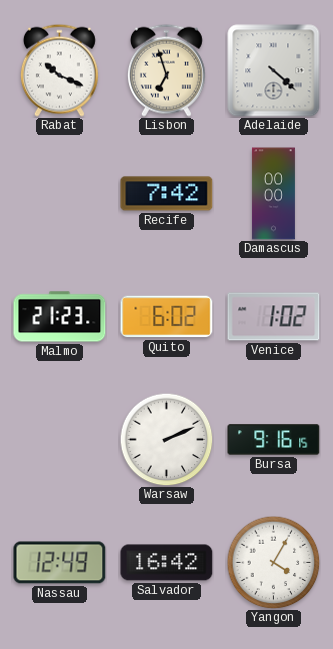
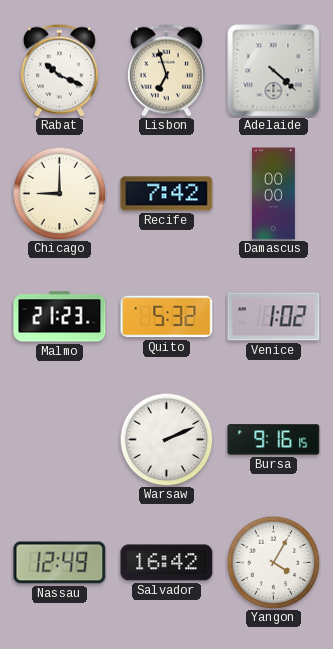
Chicago: none -> 9:00 (59, 193)
Quito: 6:02 -> 5:32 (167, 317)
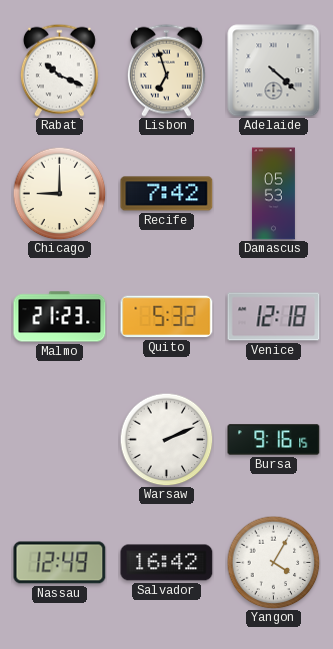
Damascus: 00:00 -> 05:53 (273, 194)
Venice: 1:02 -> 12:18 (274, 317)
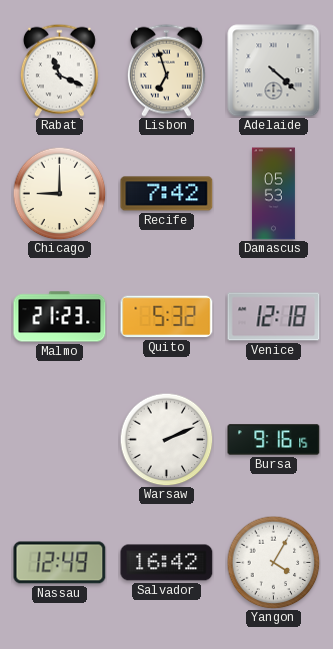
Rabat: 10:19 -> 11:19 (59, 70)
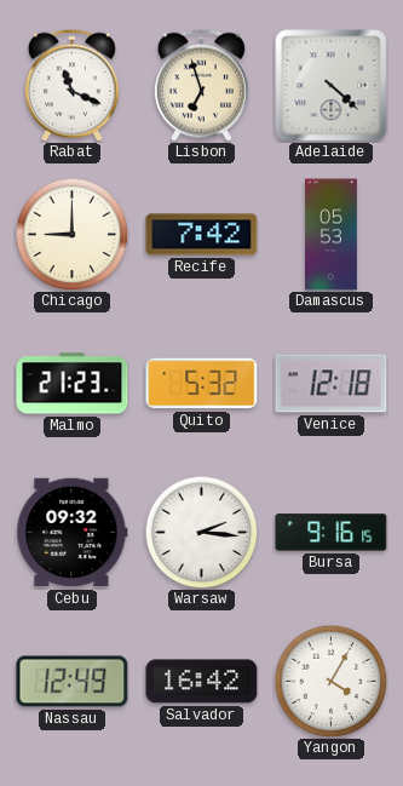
Cebu: none -> 09:32 (73, 533)
Warsaw: 2:11 -> 2:16 (201, 532)
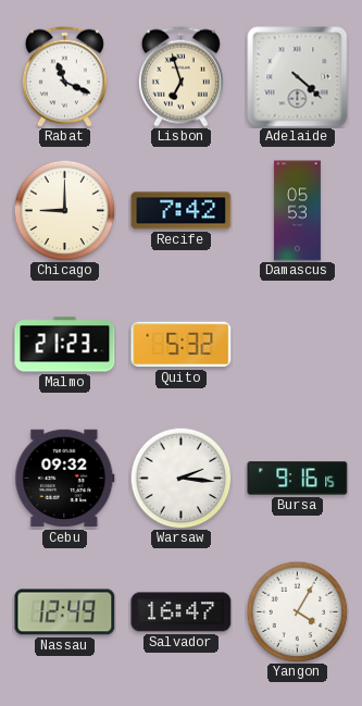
Venice: 12:18 -> none (332, 384)
Salvador: 16:42 -> 16:47 (182, 612)
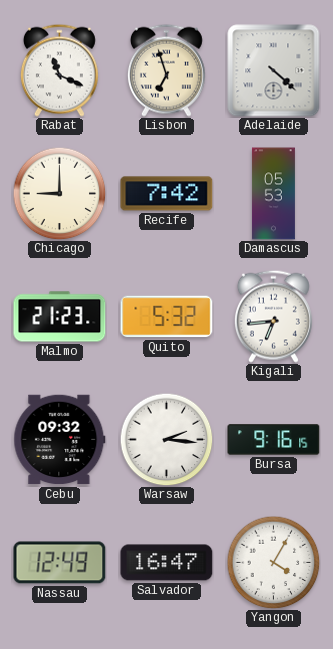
Kigali: none -> 6:44 (273, 316)
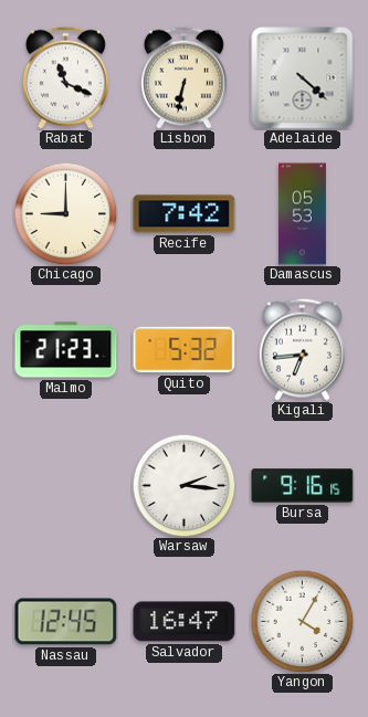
Lisbon: 6:57 -> 6:32 (183, 77)
Cebu: 09:32 -> none (60, 440)
Nassau: 12:49 -> 12:45 (66, 622)
